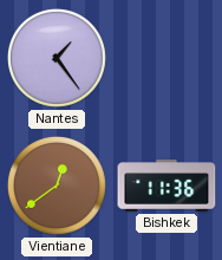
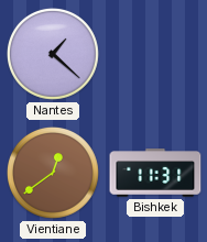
Nantes: 1:24 -> 1:22 (53, 54)
Bishkek: 11:36 -> 11:31 (155, 173)
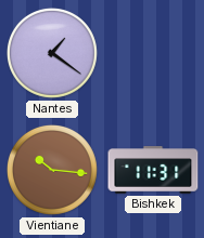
Nantes: 1:22 -> 1:21 (52, 53)
Vientiane: 12:39 -> 10:16 (52, 170)
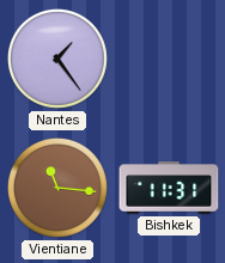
Nantes: 1:21 -> 1:24 (57, 59)
Vientiane: 10:16 -> 11:16 (57, 188)
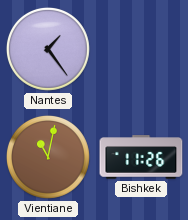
Vientiane: 11:16 -> 11:02 (48, 157)
Bishkek: 11:31 -> 11:26 (141, 157)
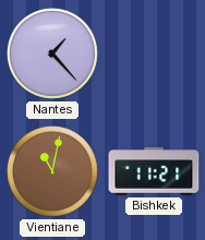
Nantes: 1:24 -> 1:23 (52, 53)
Bishkek: 11:26 -> 11:21 (154, 171)
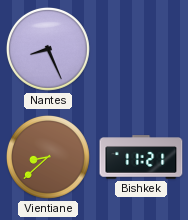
Nantes: 1:23 -> 8:26 (48, 49)
Vientiane: 11:02 -> 8:38 (48, 157)
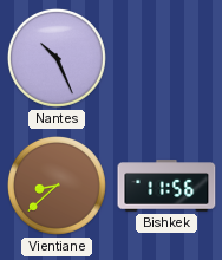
Nantes: 8:26 -> 10:26 (57, 58)
Bishkek: 11:21 -> 11:56 (166, 186)
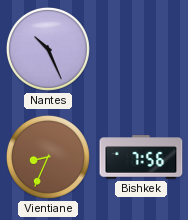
Vientiane: 8:38 -> 8:34 (48, 157)
Bishkek: 11:56 -> 7:56 (141, 157)
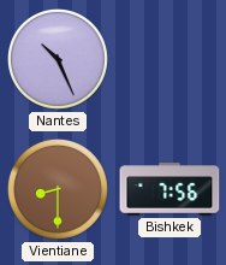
Vientiane: 8:34 -> 8:30 (58, 189)
